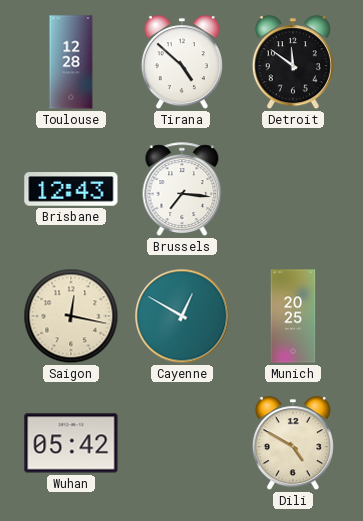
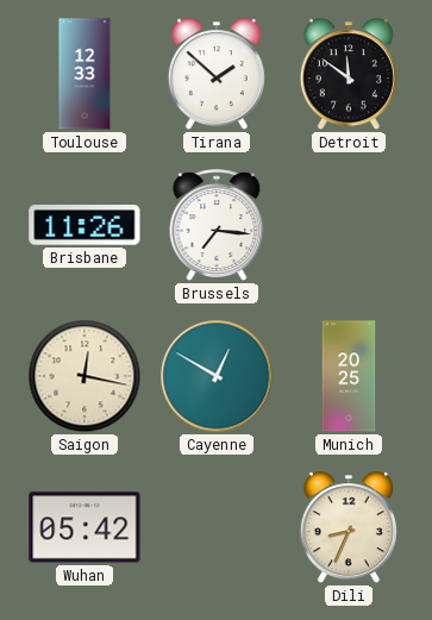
Toulouse: 12:28 -> 12:33 (84, 74)
Tirana: 4:52 -> 1:52 (217, 75)
Brisbane: 12:43 -> 11:26 (84, 225)
Dili: 4:50 -> 8:34 (349, 528)
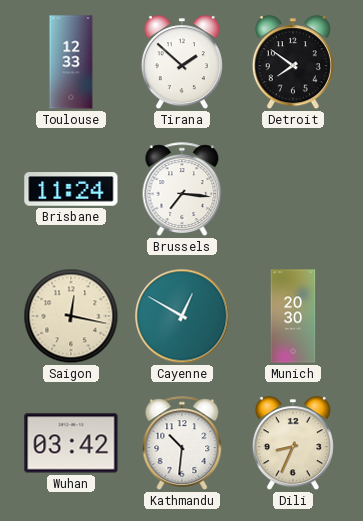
Detroit: 11:51 -> 7:51 (293, 63)
Brisbane: 11:26 -> 11:24 (71, 189)
Munich: 20:25 -> 20:30 (293, 316)
Wuhan: 05:42 -> 03:42 (71, 443)
Kathmandu: none -> 10:31 (182, 443)
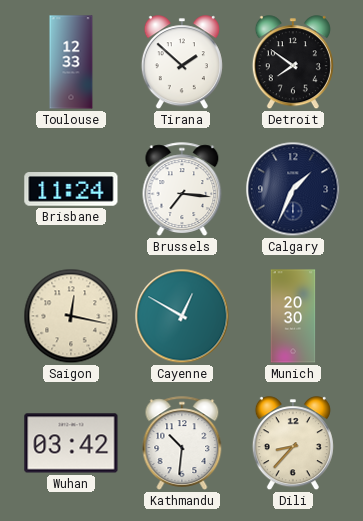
Calgary: none -> 1:34 (293, 189)
Dili: 8:34 -> 8:37 (293, 444)
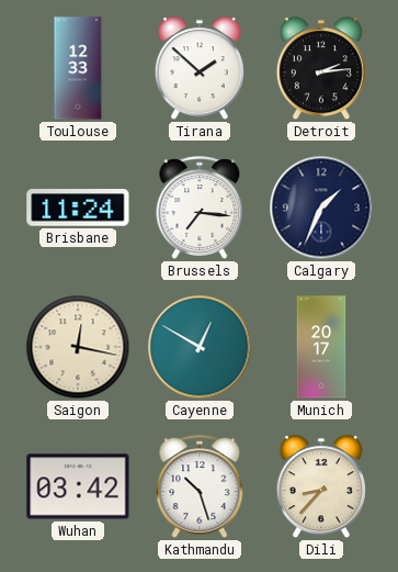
Detroit: 7:51 -> 2:14 (321, 69)
Munich: 20:30 -> 20:17 (321, 347)
Kathmandu: 10:31 -> 10:27 (200, 486)
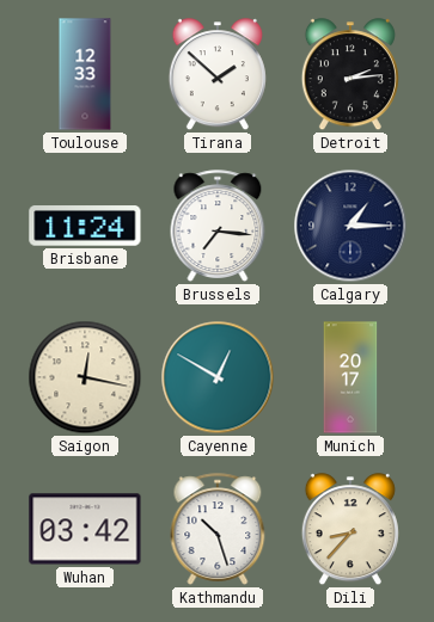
Calgary: 1:34 -> 1:15 (350, 226)
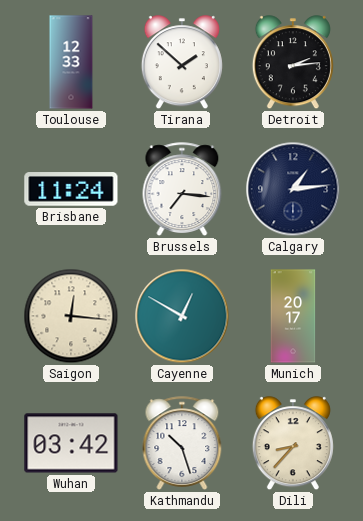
Calgary: 1:15 -> 1:14 (293, 189)
Saigon: 12:17 -> 12:16 (71, 316)
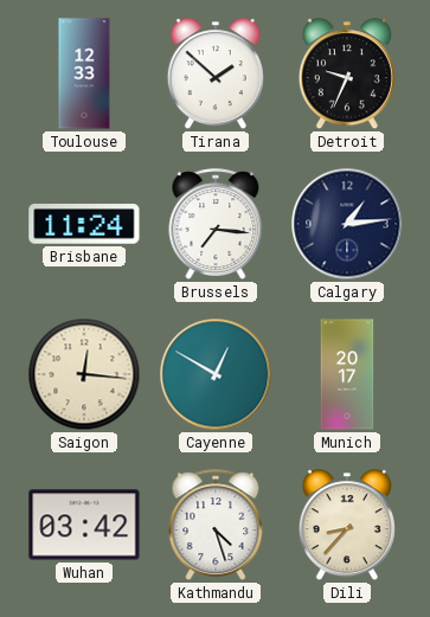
Detroit: 2:14 -> 9:34 (347, 75)
Kathmandu: 10:27 -> 4:27 (216, 525)
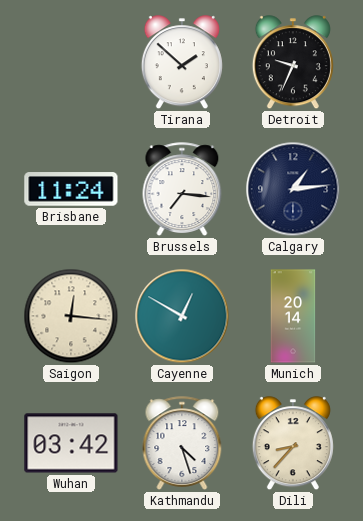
Toulouse: 12:33 -> none (84, 73)
Munich: 20:17 -> 20:14 (293, 316)
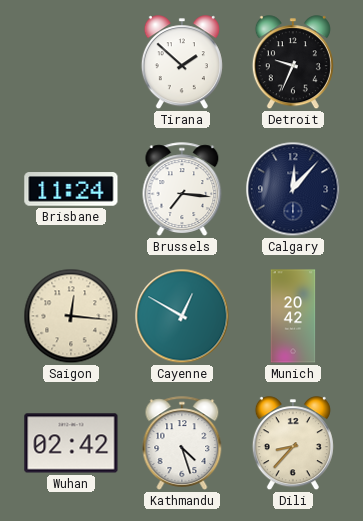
Calgary: 1:14 -> 12:07 (293, 189)
Munich: 20:14 -> 20:42 (293, 316)
Wuhan: 03:42 -> 02:42 (71, 443)
